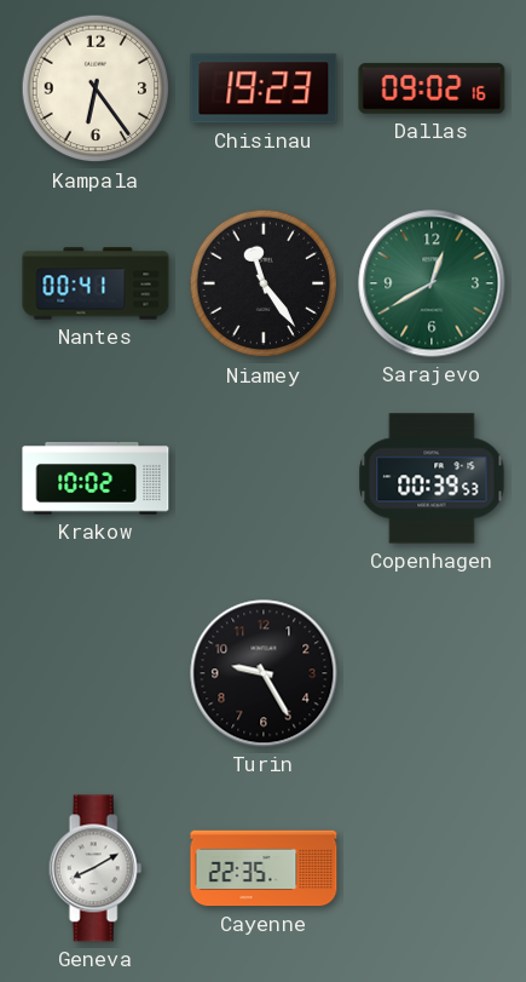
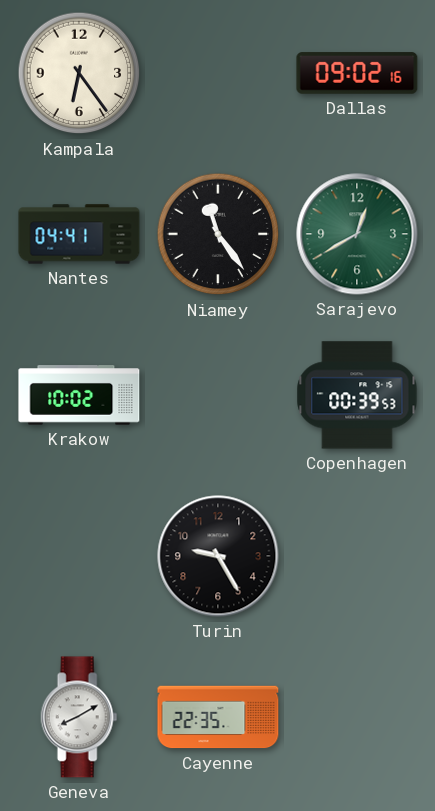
Chisinau: 19:23 -> none (264, 88)
Nantes: 00:41 -> 04:41 (79, 234)
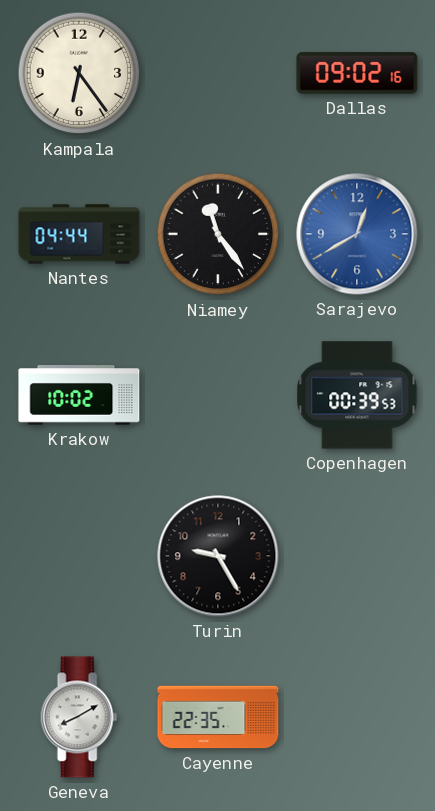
Nantes: 04:41 -> 04:44 (79, 234)
Sarajevo dial: green -> blue (357, 234)
